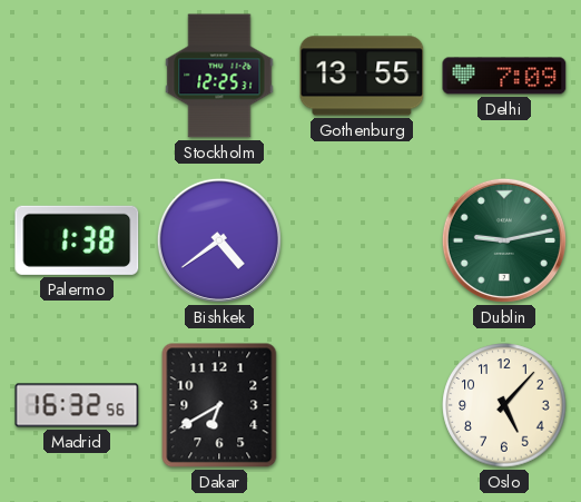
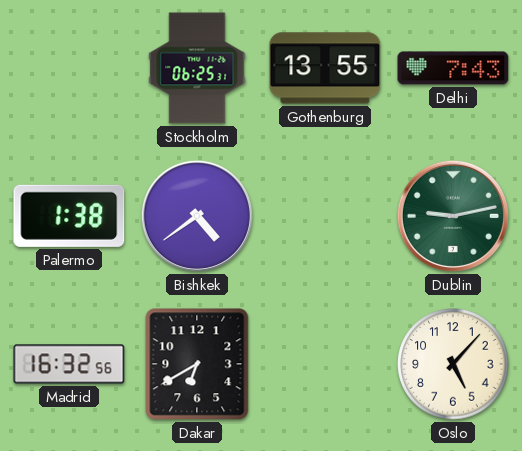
Stockholm: 12:25 -> 06:25 (197, 68)
Delhi: 7:09 -> 7:43 (453, 68)
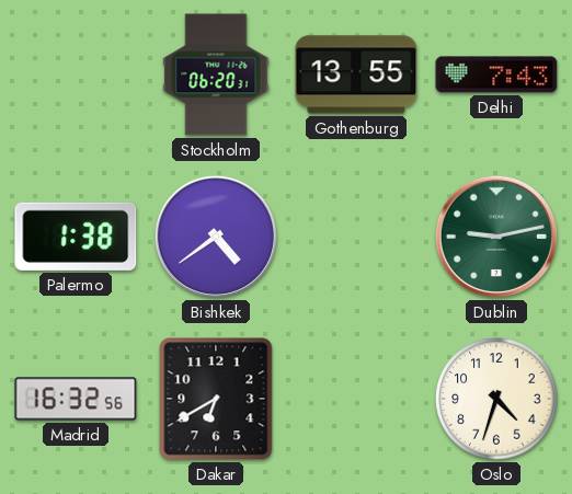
Stockholm: 06:25 -> 06:20 (216, 74)
Oslo: 5:07 -> 4:33 (496, 399)
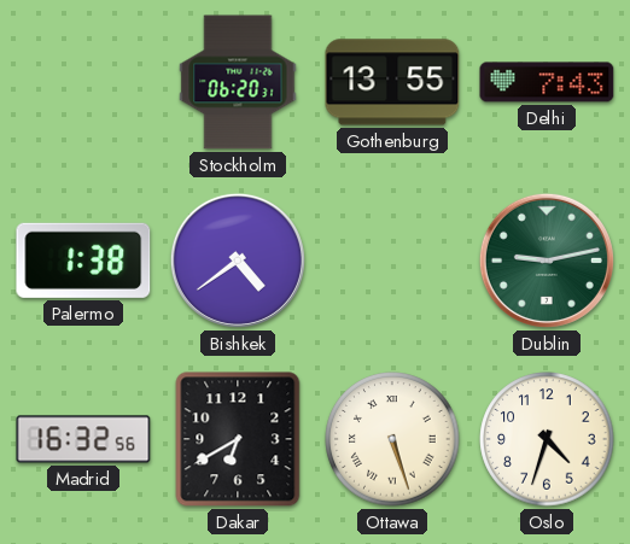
Ottawa: none -> 5:27 (392, 439)
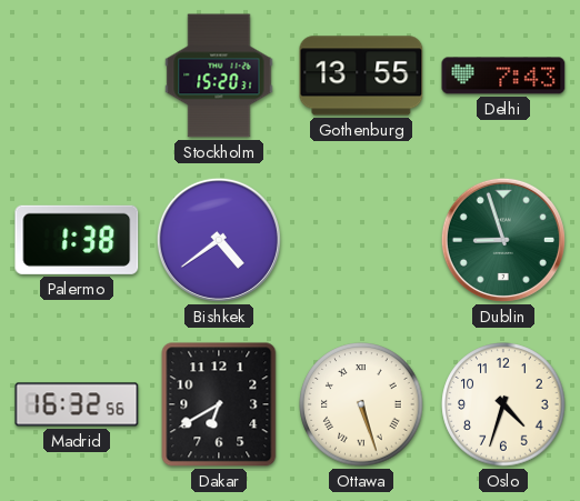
Stockholm: 06:20 -> 15:20 (219, 76)
Dublin: 9:13 -> 8:57 (503, 240)
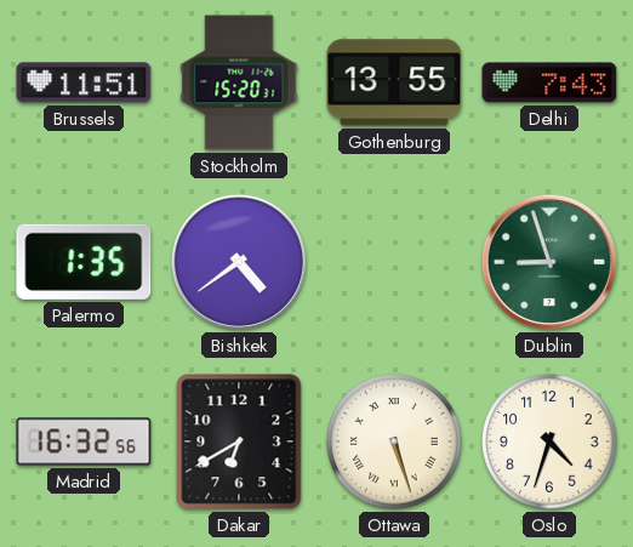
Brussels: none -> 11:51 (84, 82)
Palermo: 1:38 -> 1:35 (84, 262)
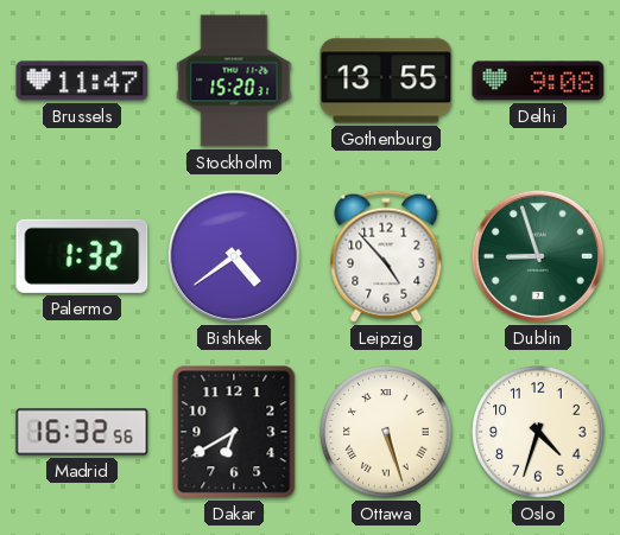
Brussels: 11:51 -> 11:47 (82, 81)
Delhi: 7:43 -> 9:08 (538, 81)
Palermo: 1:35 -> 1:32 (82, 256)
Leipzig: none -> 4:53 (386, 256)
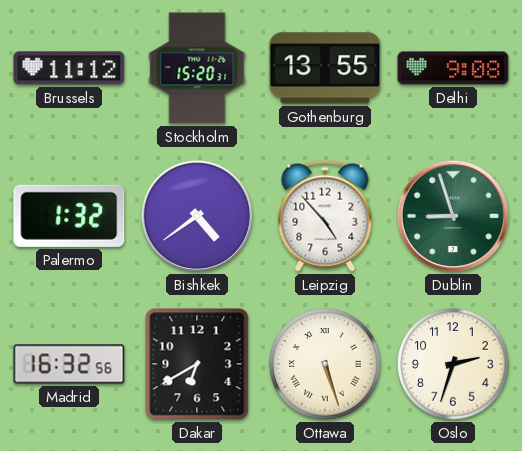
Brussels: 11:47 -> 11:12 (69, 68)
Oslo: 4:33 -> 2:33 (453, 364)
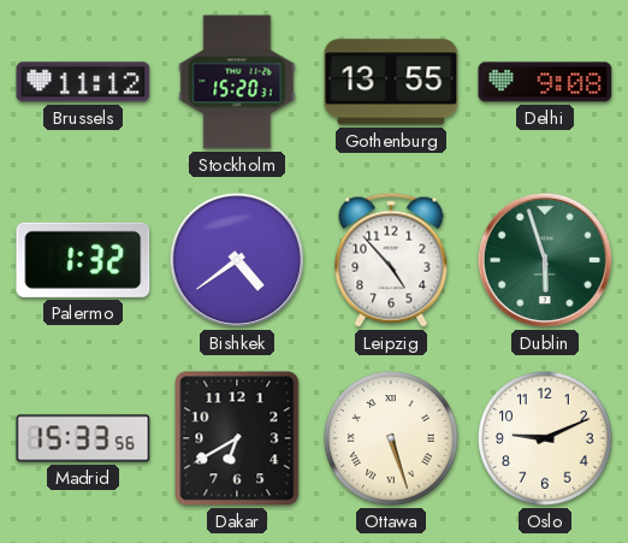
Dublin: 8:57 -> 5:57 (545, 260)
Madrid: 16:32 -> 15:33 (83, 438)
Oslo: 2:33 -> 9:11 (545, 438)
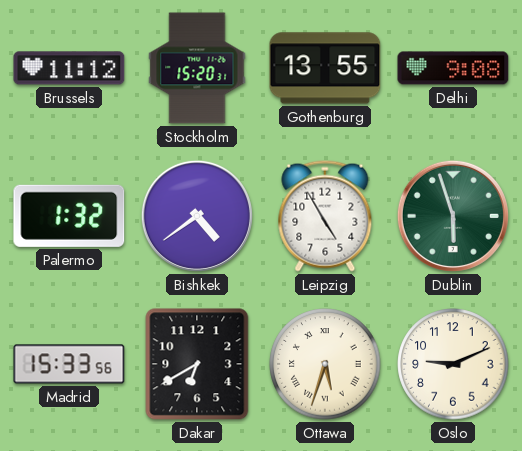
Leipzig: 4:53 -> 4:55 (325, 216)
Ottawa: 5:27 -> 5:33 (325, 364)
